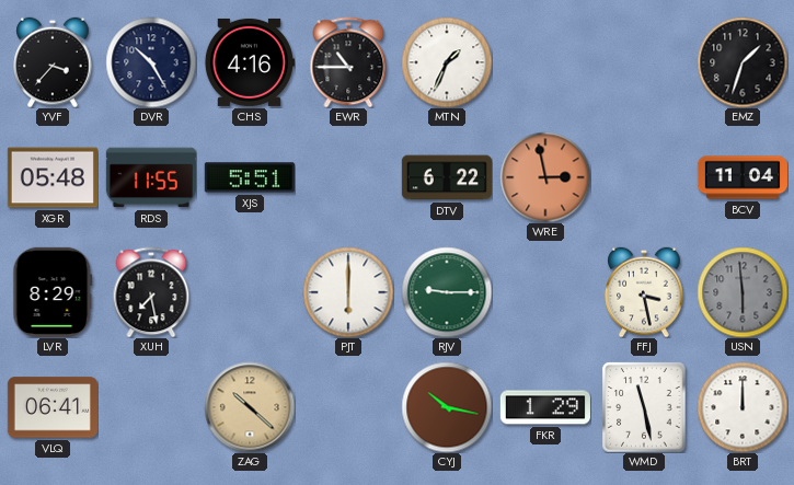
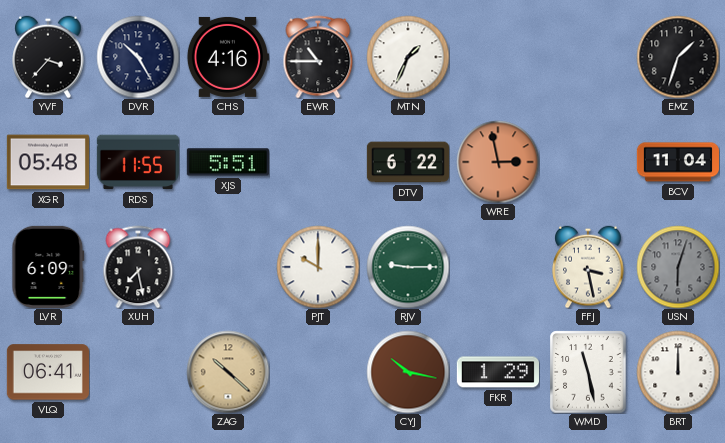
LVR: 8:29 -> 6:09 (48, 267)
PJT: 6:00 -> 10:00 (318, 267)
USN: 5:59 -> 6:03 (678, 267)
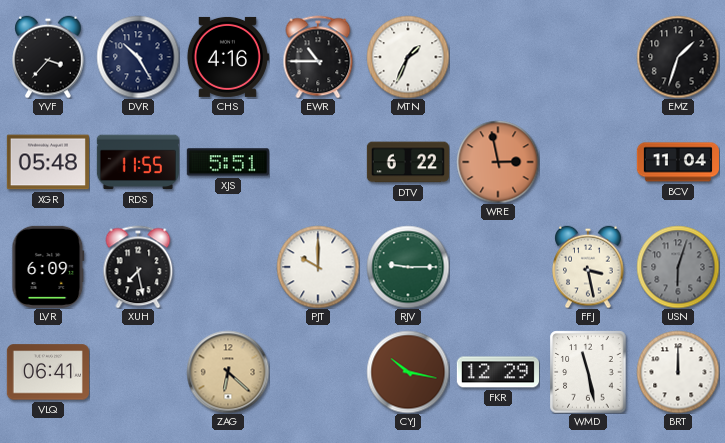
ZAG: 10:22 -> 6:22 (228, 372)
FKR: 1:29 -> 12:29 (498, 372)
